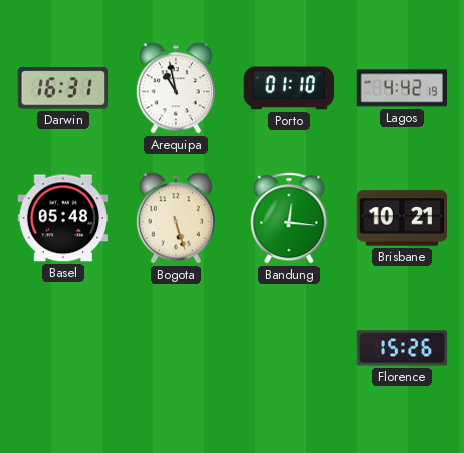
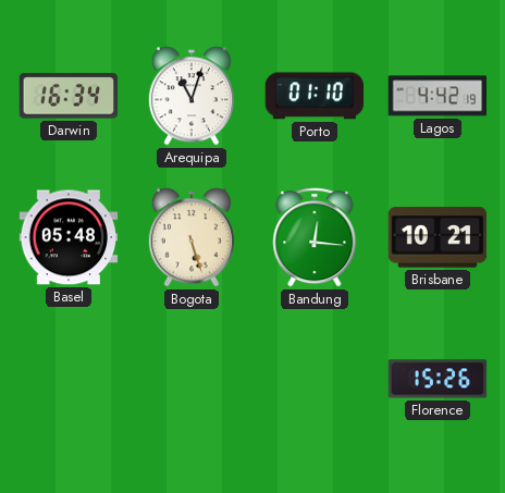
Darwin: 16:31 -> 16:34 (69, 96)
Arequipa: 10:58 -> 11:03 (192, 96)
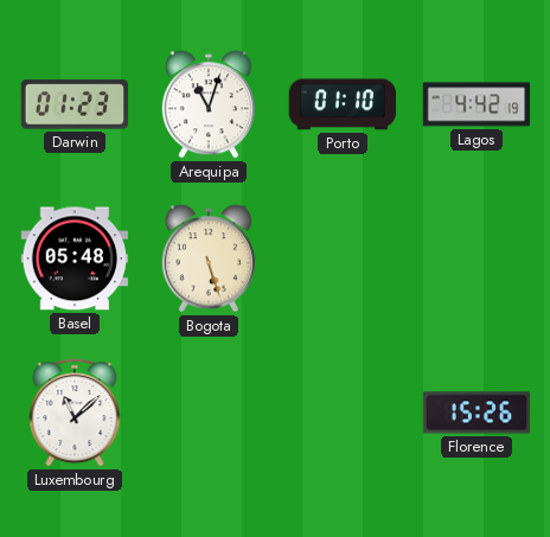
Darwin: 16:34 -> 01:23 (75, 104)
Bandung: 12:16 -> none (315, 237)
Brisbane: 10:21 -> none (438, 237)
Luxembourg: none -> 11:08 (75, 413)
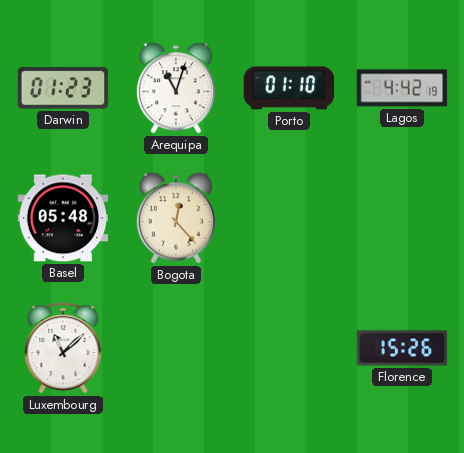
Bogota: 5:27 -> 12:23 (176, 218)
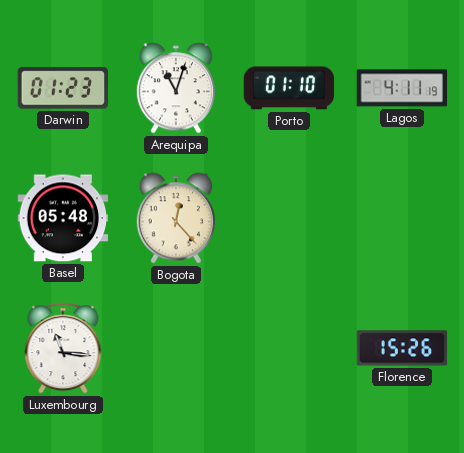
Lagos: 4:42 -> 4:11 (402, 88)
Luxembourg: 11:08 -> 11:16 (63, 348)
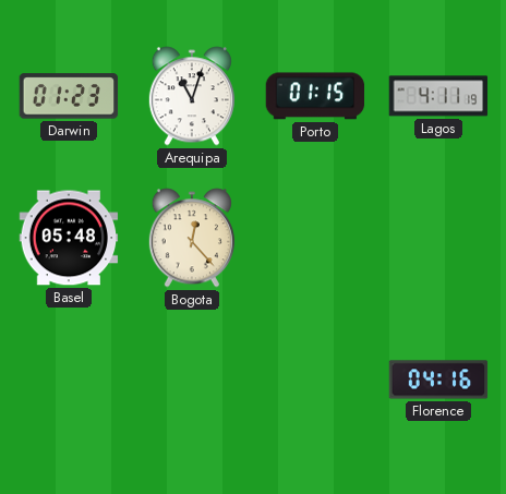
Porto: 01:10 -> 01:15 (315, 96)
Luxembourg: 11:16 -> none (63, 348)
Florence: 15:26 -> 04:16 (438, 379)
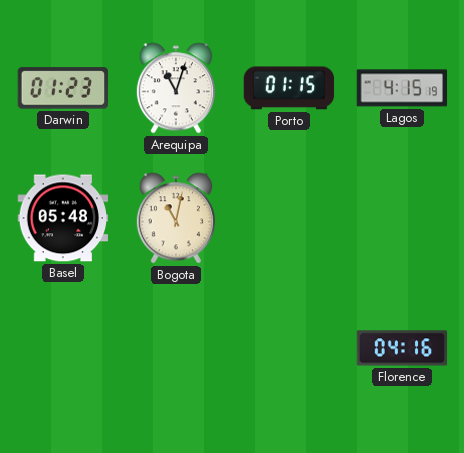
Lagos: 4:11 -> 4:15 (402, 88)
Bogota: 12:23 -> 11:02 (176, 218)
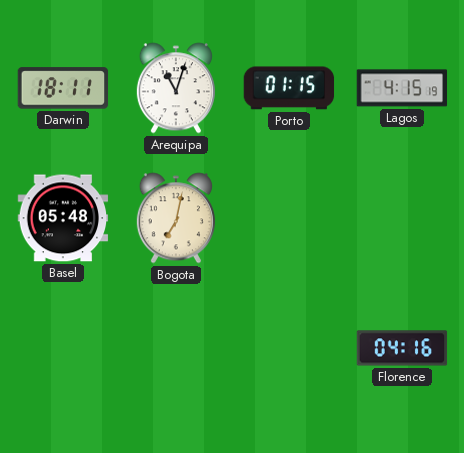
Darwin: 01:23 -> 18:11 (63, 88)
Bogota: 11:02 -> 7:02 (176, 218)
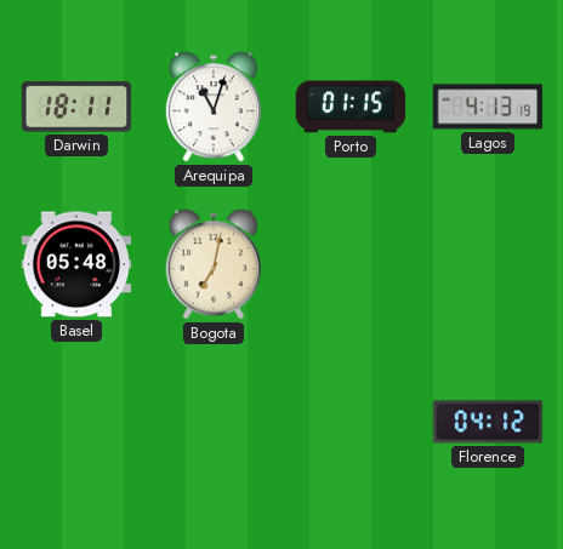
Lagos: 4:15 -> 4:13 (488, 107)
Florence: 04:16 -> 04:12 (488, 422)
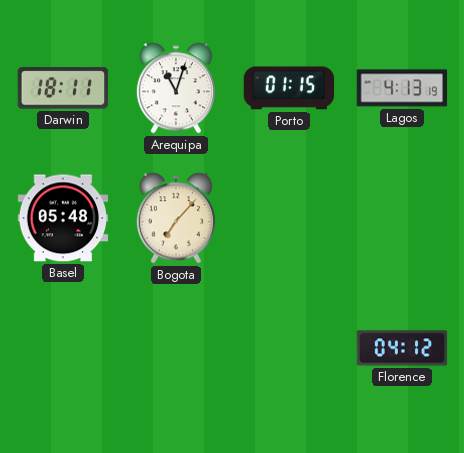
Bogota: 7:02 -> 7:07 (176, 218)
